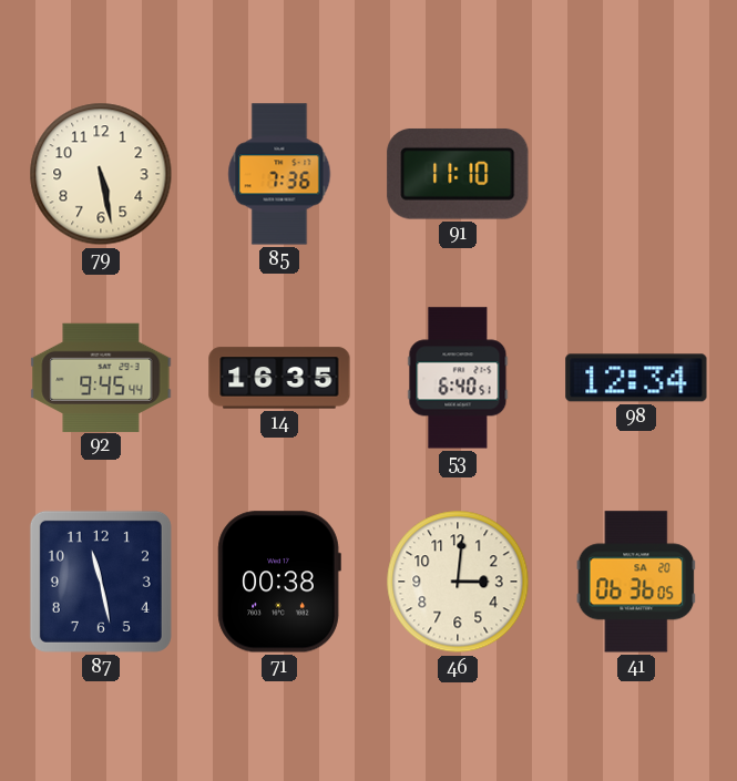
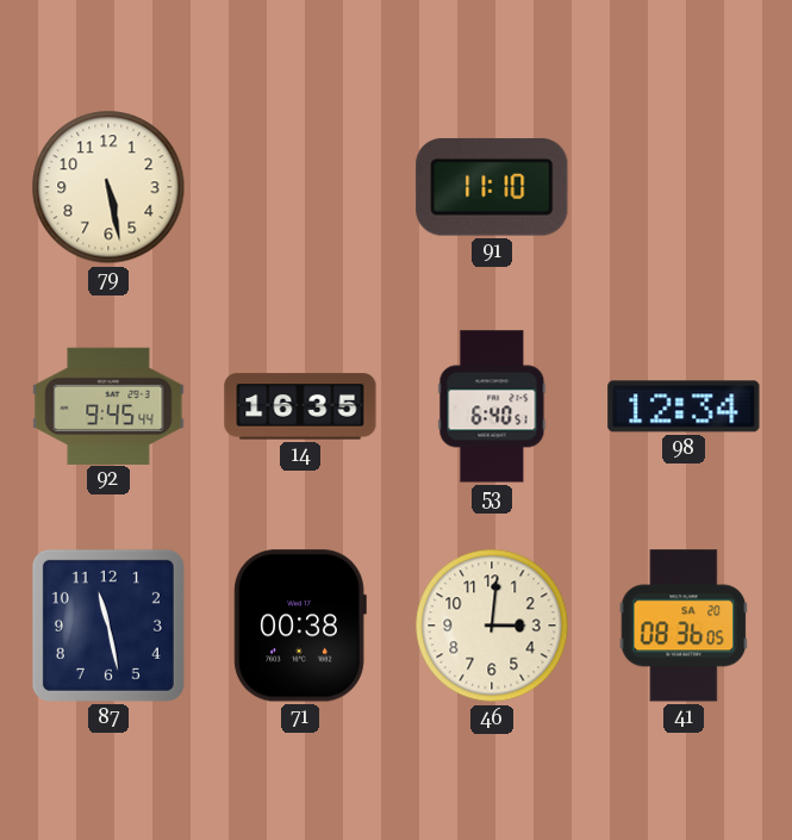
85: 7:36 -> none (279, 174)
41: 06:36 -> 08:36 (684, 626)
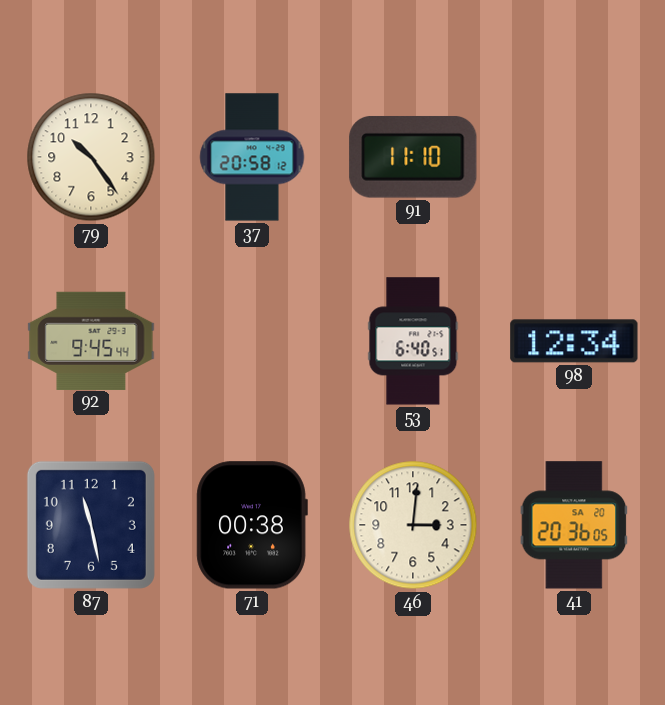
79: 5:28 -> 10:24 (91, 157)
37: none -> 20:58 (252, 157)
14: 16:35 -> none (300, 406)
41: 08:36 -> 20:36 (574, 525)
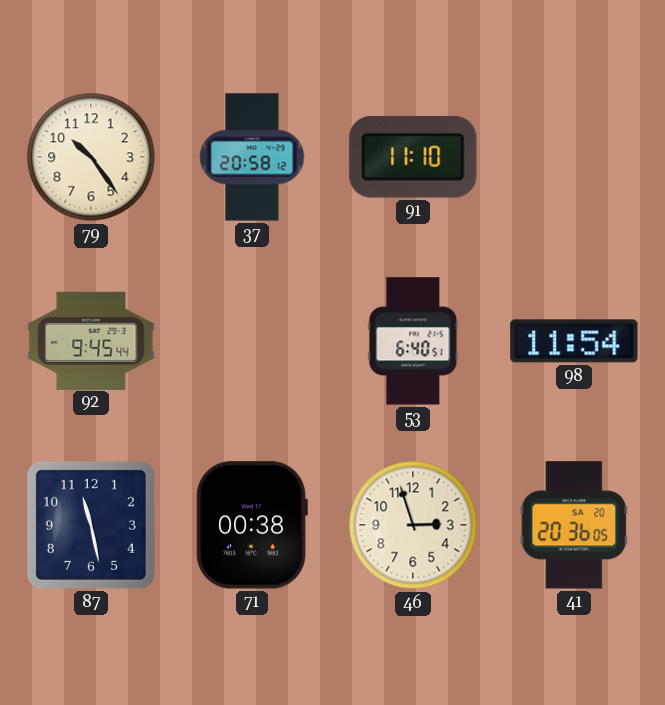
98: 12:34 -> 11:54 (574, 341)
46: 3:01 -> 2:57 (413, 525)
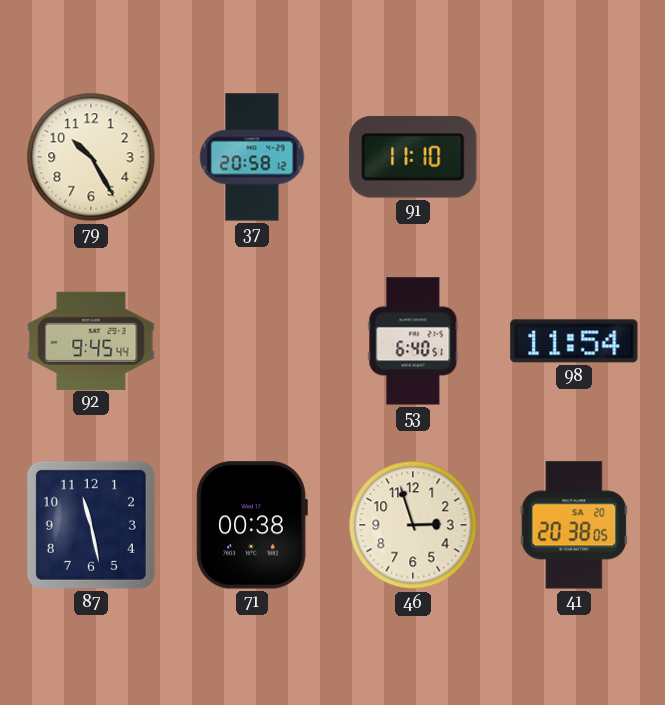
79: 10:24 -> 10:25 (91, 157)
41: 20:36 -> 20:38 (574, 525)
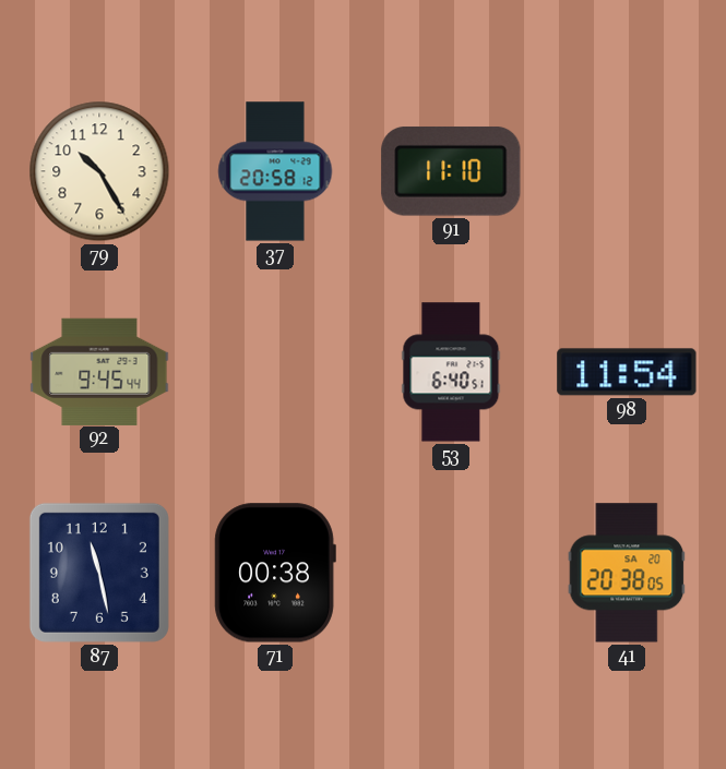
46: 2:57 -> none (413, 525)
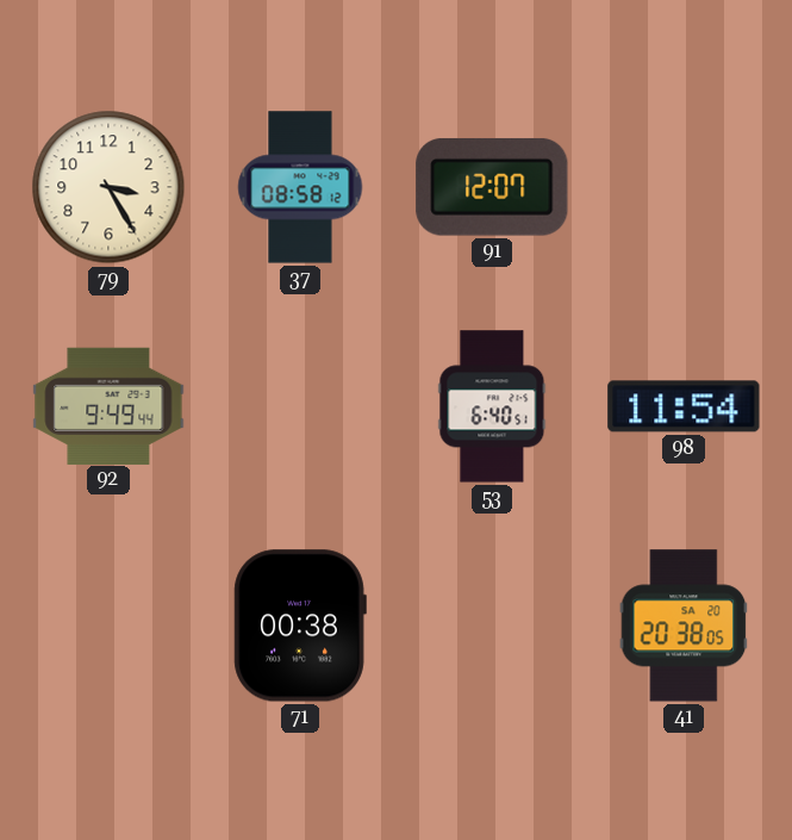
79: 10:25 -> 3:25 (108, 187)
37: 20:58 -> 08:58 (300, 187)
91: 11:10 -> 12:07 (492, 187)
92: 9:45 -> 9:49 (108, 405)
87: 11:28 -> none (99, 573)
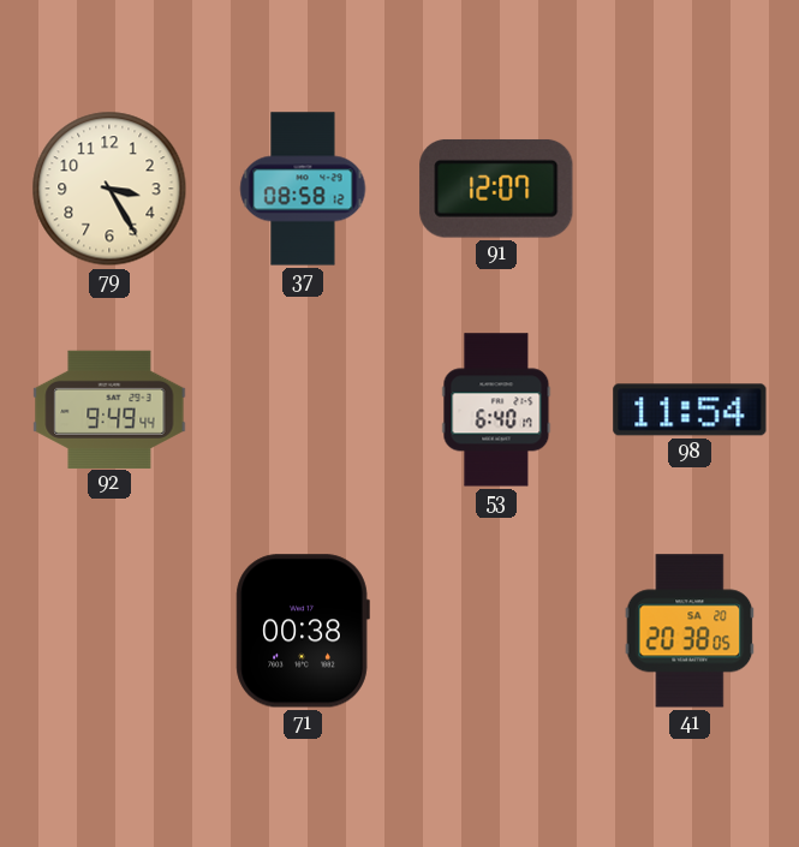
53: 6:40:51 -> 6:40:17 (496, 410)
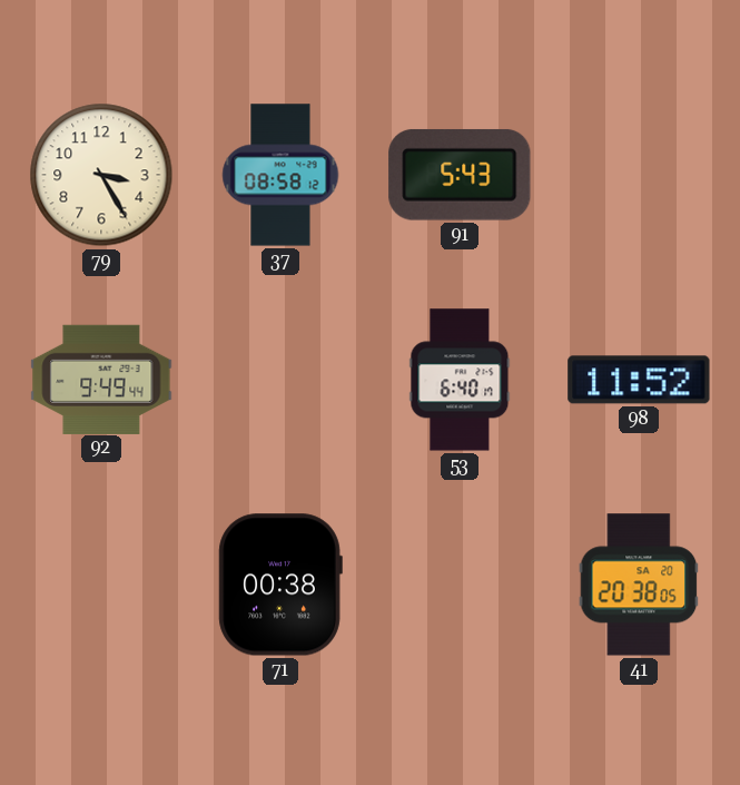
91: 12:07 -> 5:43 (460, 175)
98: 11:54 -> 11:52 (639, 380)
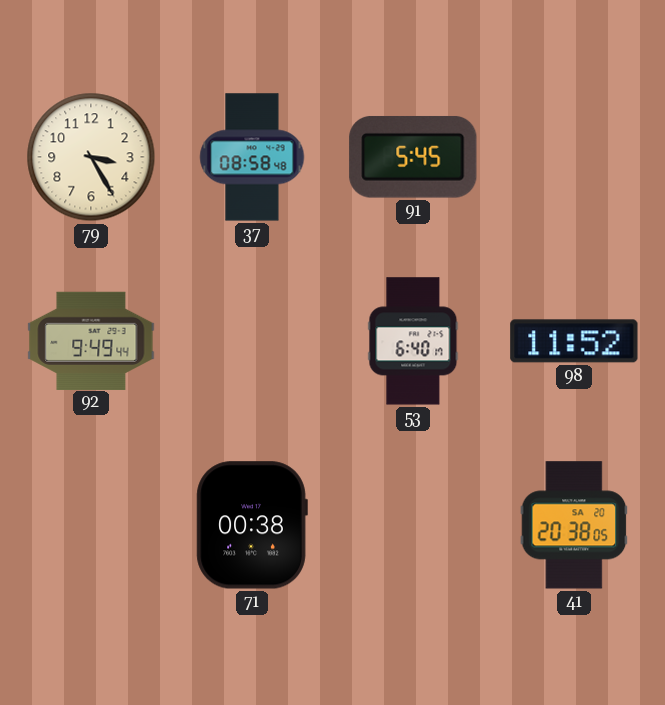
37: 08:58:12 -> 08:58:48 (252, 157)
91: 5:43 -> 5:45 (413, 157)
